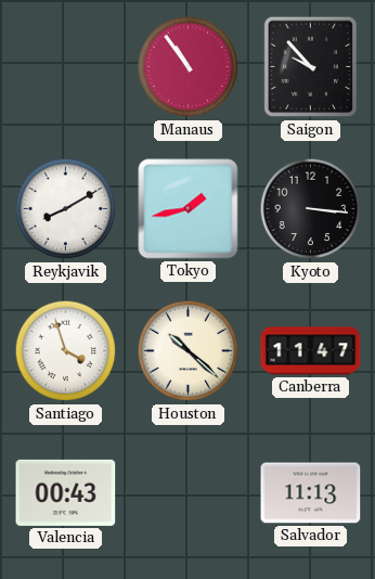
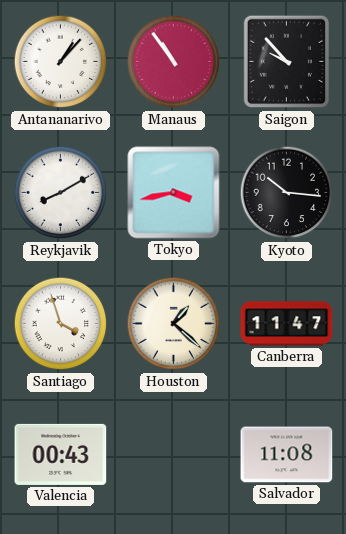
Antananarivo: none -> 1:07 (61, 62)
Tokyo: 1:43 -> 3:43 (174, 193)
Kyoto: 3:16 -> 10:16 (287, 193)
Houston: 10:22 -> 1:22 (174, 324)
Salvador: 11:13 -> 11:08 (287, 455)
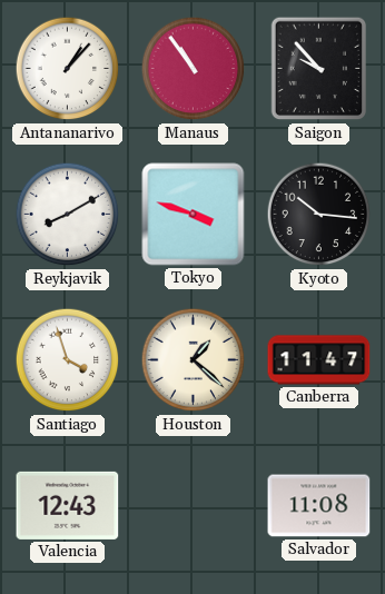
Tokyo: 3:43 -> 3:48 (194, 215)
Valencia: 00:43 -> 12:43 (68, 505)
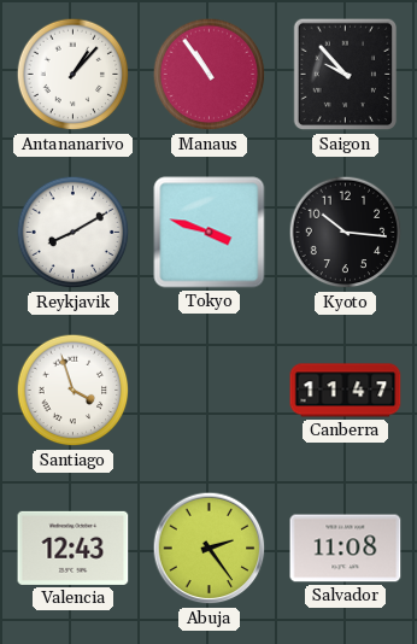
Houston: 1:22 -> none (194, 360)
Abuja: none -> 2:24 (210, 549)
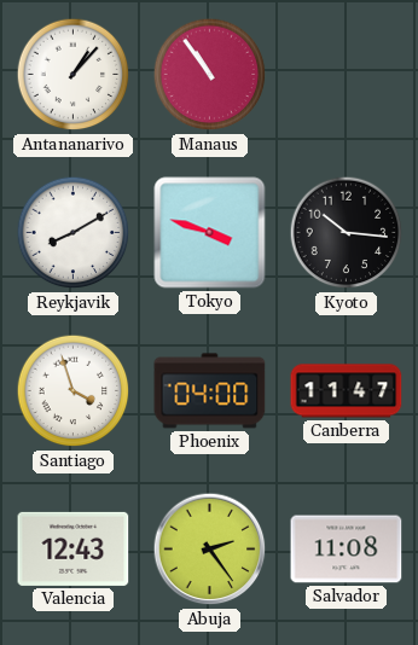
Saigon: 9:53 -> none (346, 75)
Phoenix: none -> 04:00 (210, 391)
